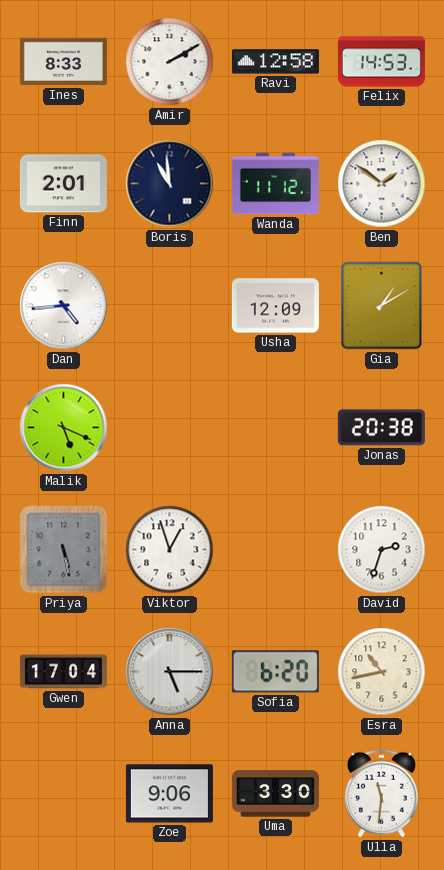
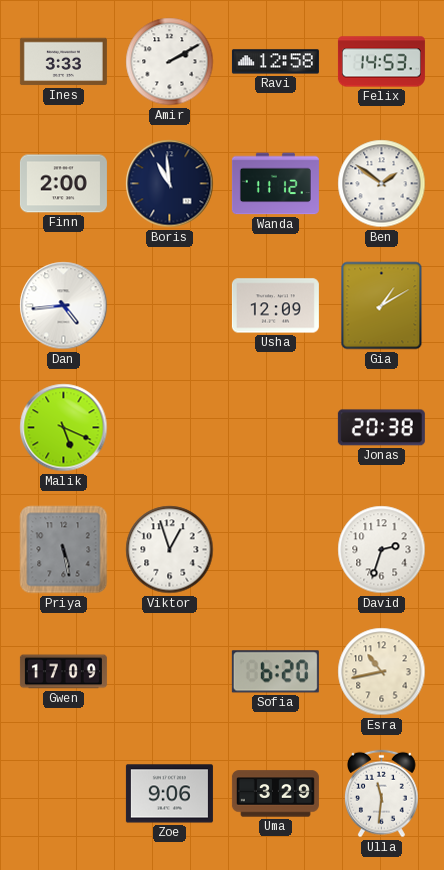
Ines: 8:33 -> 3:33 (63, 62)
Finn: 2:01 -> 2:00 (63, 184)
Gwen: 17:04 -> 17:09 (63, 672)
Anna: 5:15 -> none (170, 672)
Uma: 3:30 -> 3:29 (275, 794)
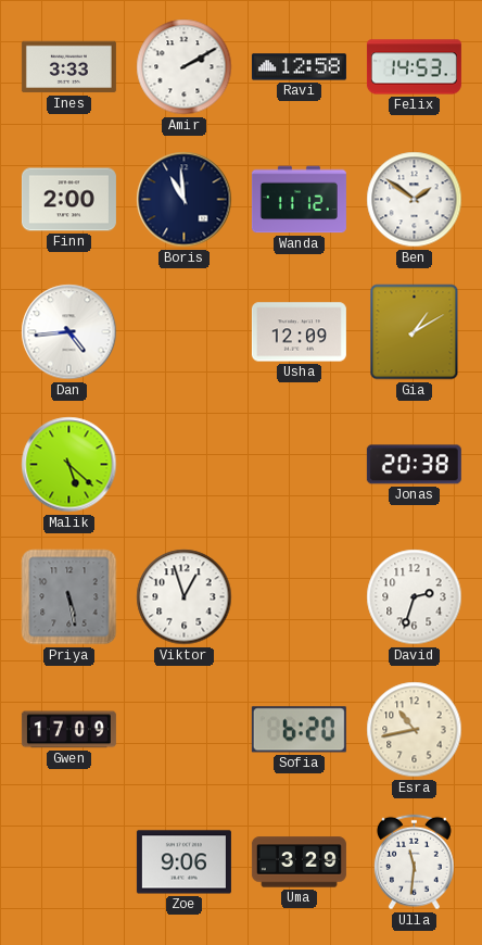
Malik: 5:19 -> 5:22 (69, 465)
